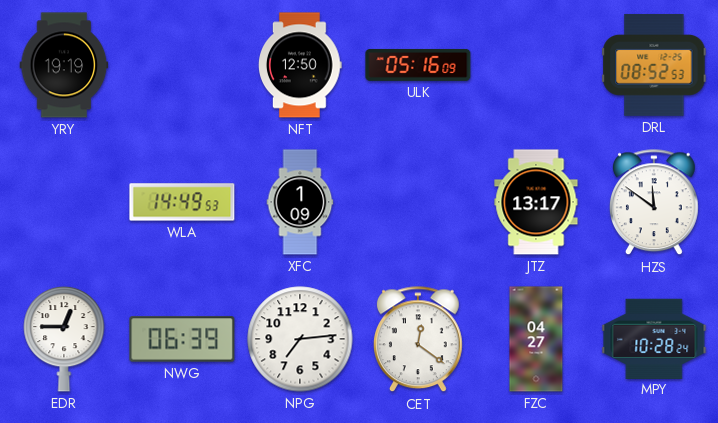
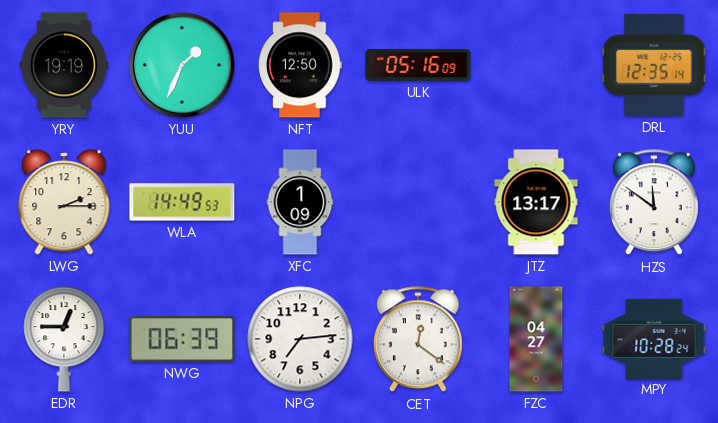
YUU: none -> 1:34 (182, 65)
DRL: 08:52 -> 12:35 (654, 65)
LWG: none -> 2:15 (64, 202)
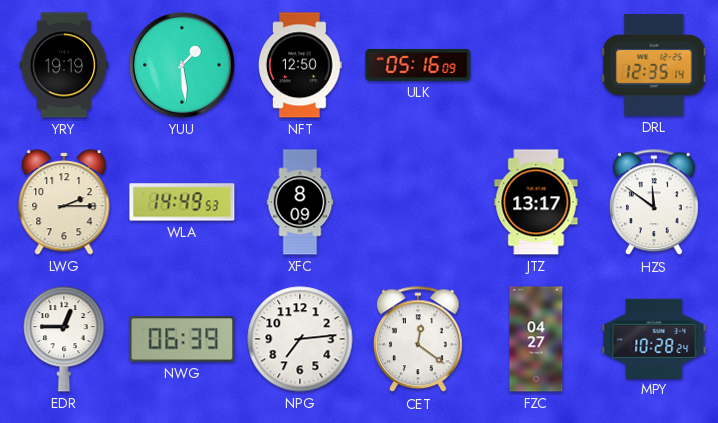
YUU: 1:34 -> 1:29 (182, 65)
XFC: 1:09 -> 8:09 (300, 202)
